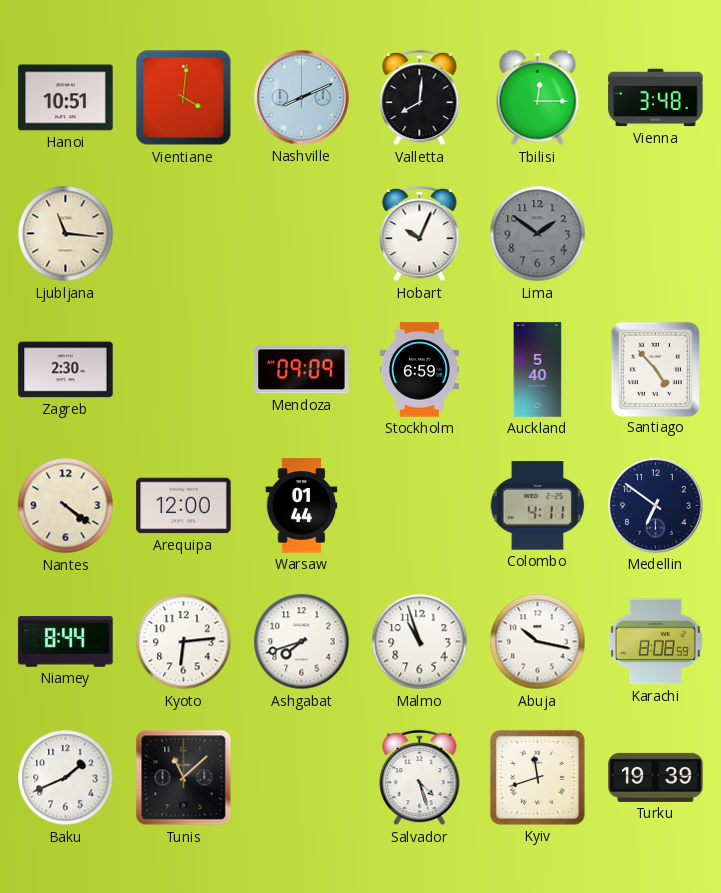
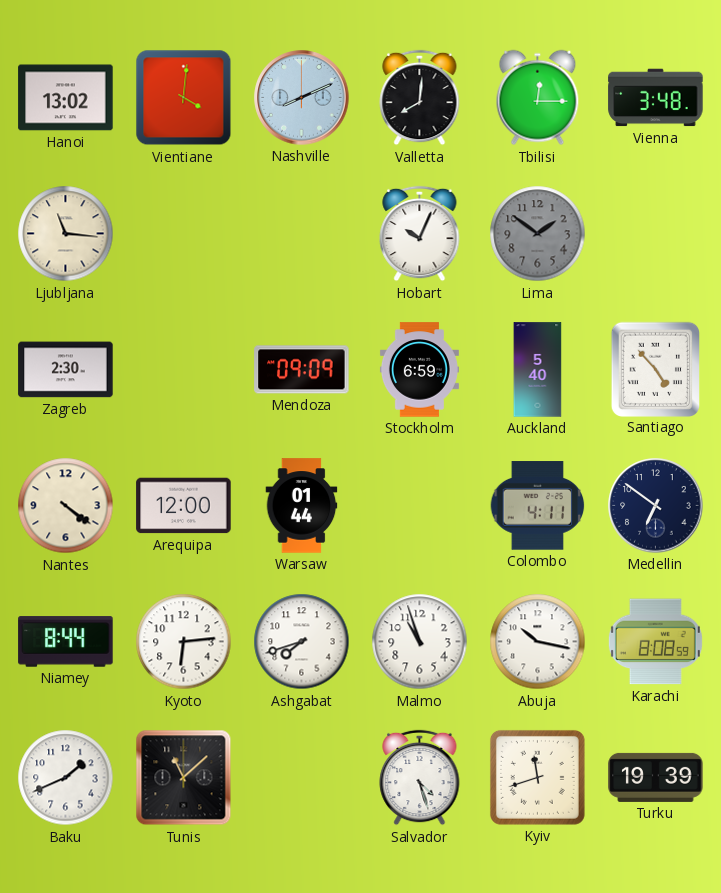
Hanoi: 10:51 -> 13:02 (66, 98)
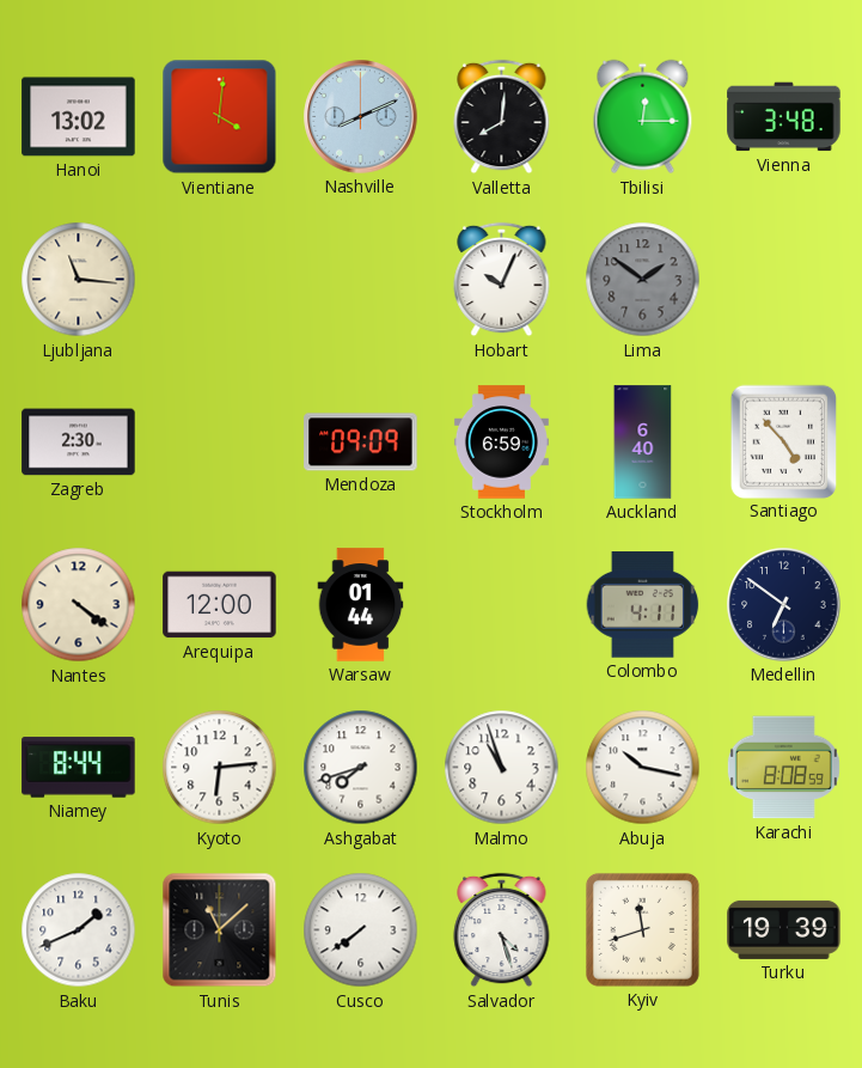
Auckland: 5:40 -> 6:40 (643, 443)
Cusco: none -> 7:39 (361, 930)
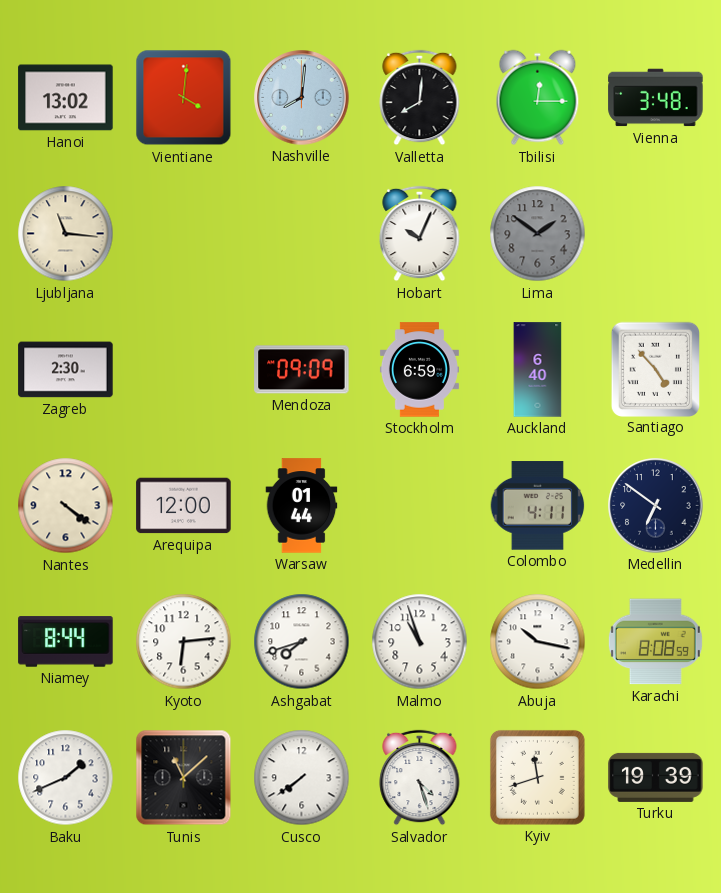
Nashville: 8:11 -> 8:01 (302, 98)
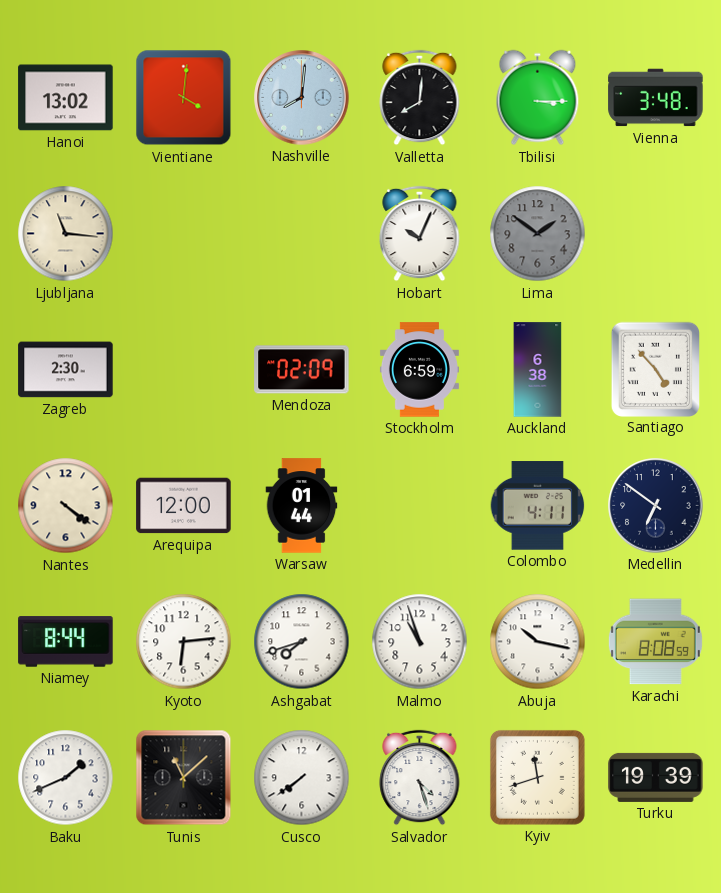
Tbilisi: 12:15 -> 3:15 (538, 98)
Mendoza: 09:09 -> 02:09 (302, 370)
Auckland: 6:40 -> 6:38 (538, 370)
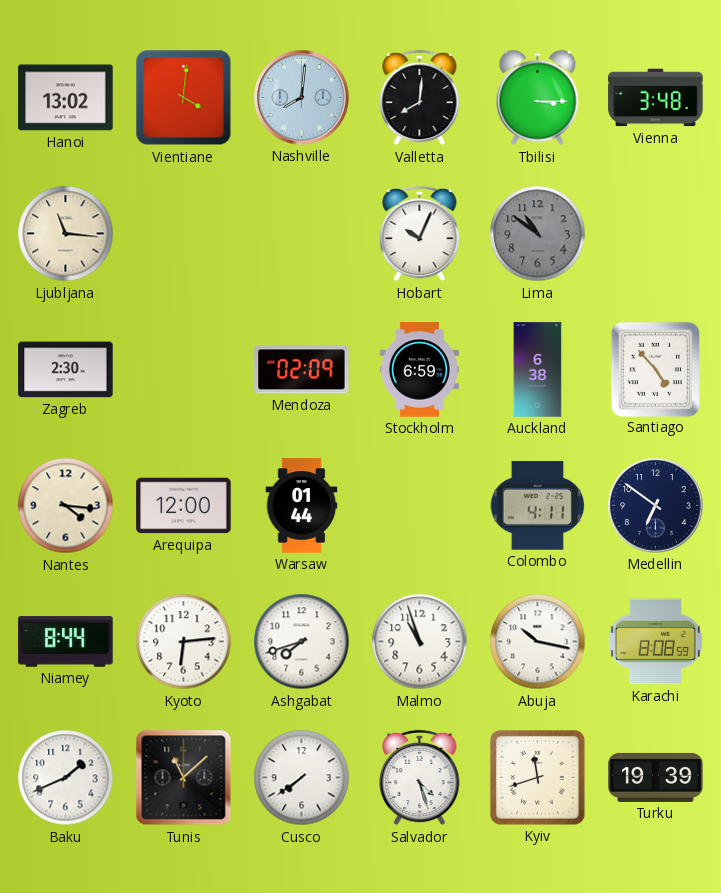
Lima: 1:51 -> 10:51 (538, 234)
Nantes: 4:21 -> 4:16 (66, 506)
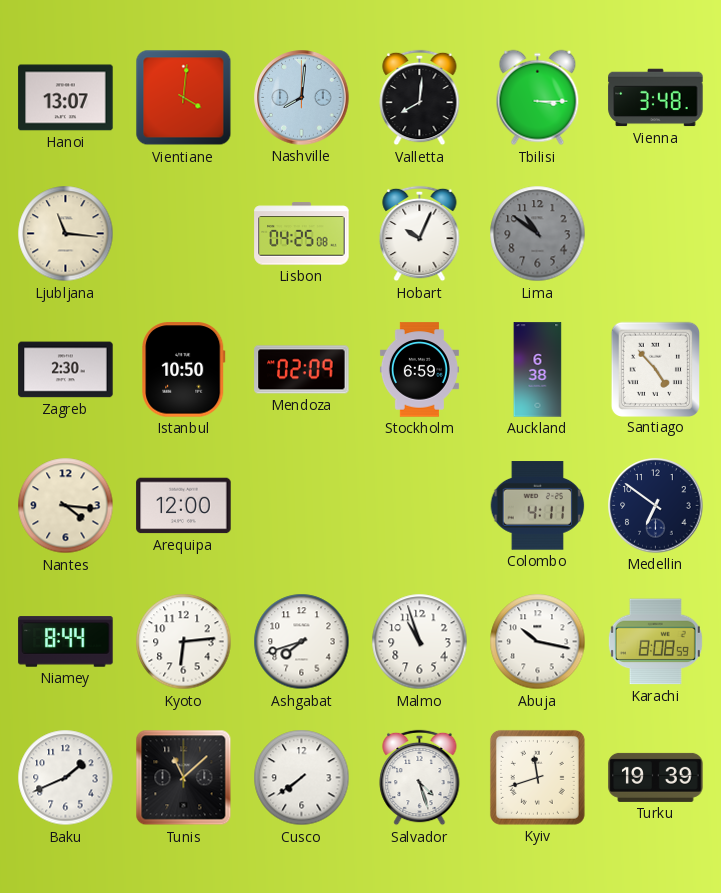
Hanoi: 13:02 -> 13:07 (66, 98)
Lisbon: none -> 04:25 (302, 234)
Istanbul: none -> 10:50 (184, 370)
Warsaw: 01:44 -> none (302, 506)
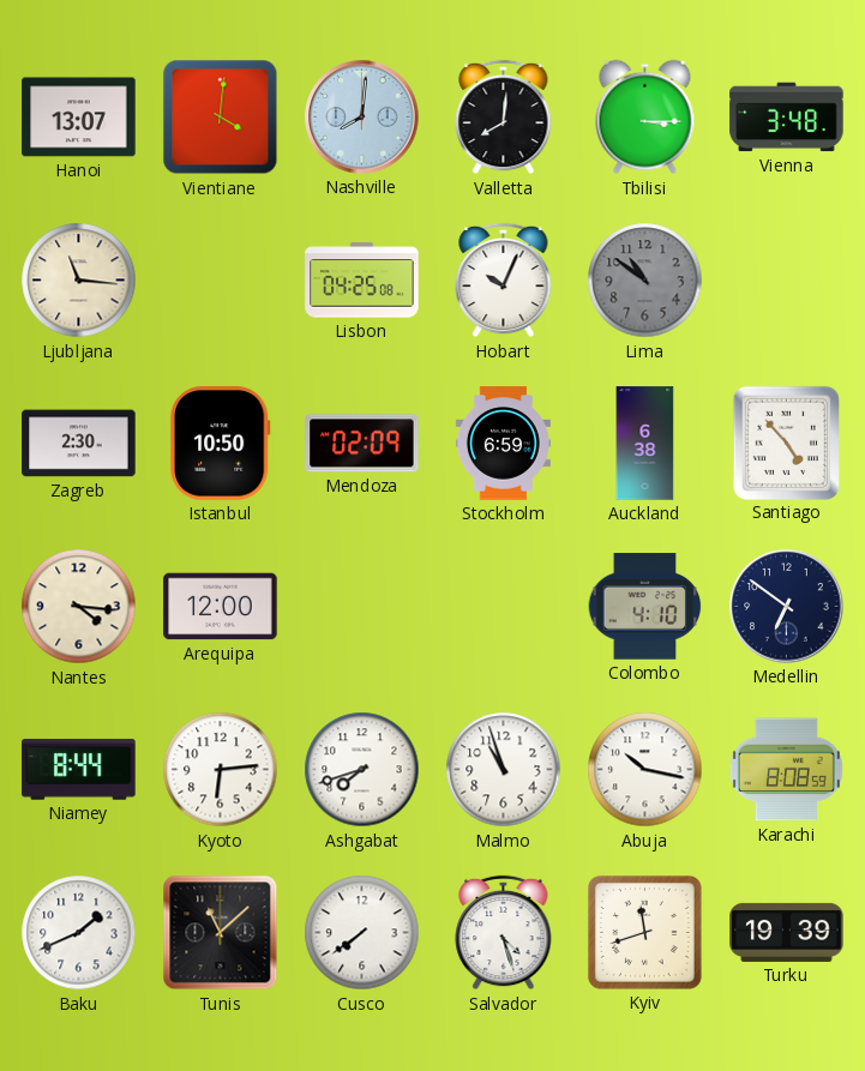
Colombo: 4:11 -> 4:10 (645, 607)
